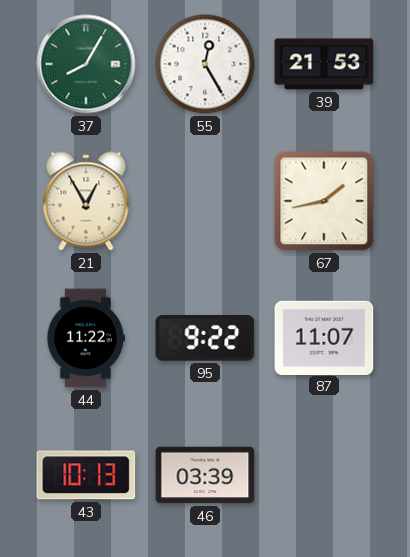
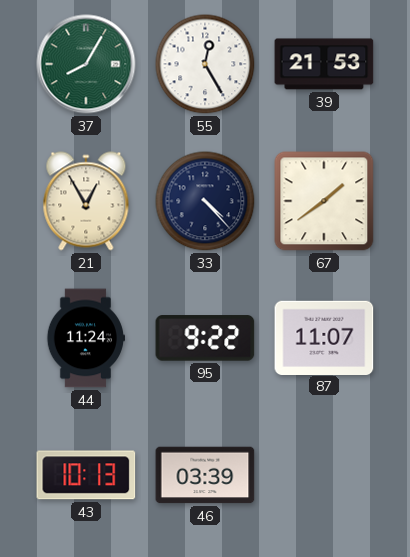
33: none -> 4:23 (205, 201)
67: 1:43 -> 1:39 (324, 201)
44: 11:22 -> 11:24 (85, 338)
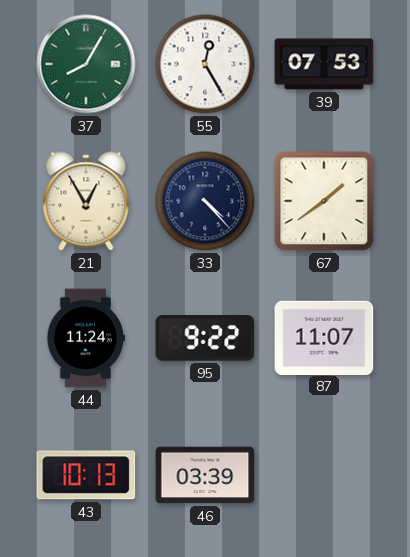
39: 21:53 -> 07:53 (324, 64)
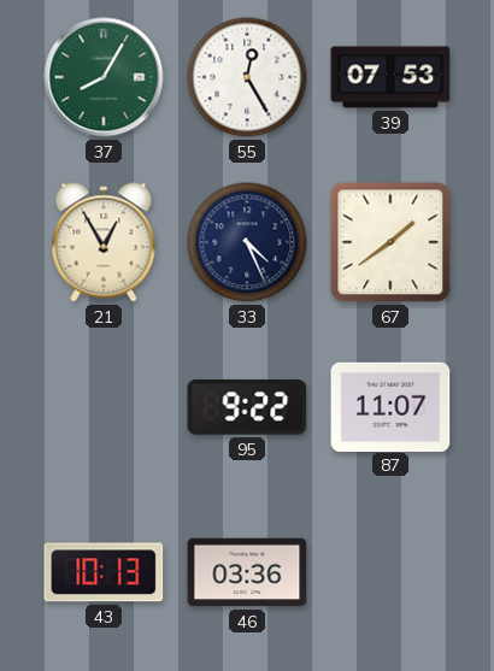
33: 4:23 -> 4:26 (247, 242)
44: 11:24 -> none (85, 338)
46: 03:39 -> 03:36 (247, 572)
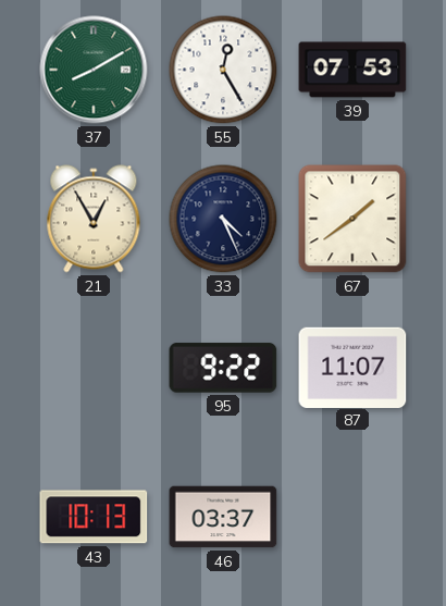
37: 8:05 -> 8:10 (94, 70)
46: 03:36 -> 03:37 (223, 517)
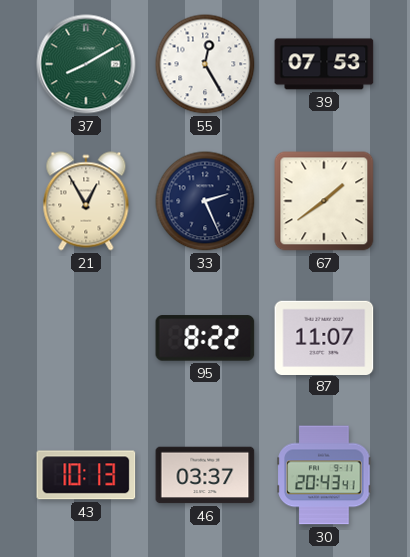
33: 4:26 -> 2:26 (205, 201)
95: 9:22 -> 8:22 (205, 338)
30: none -> 20:43 (324, 475)
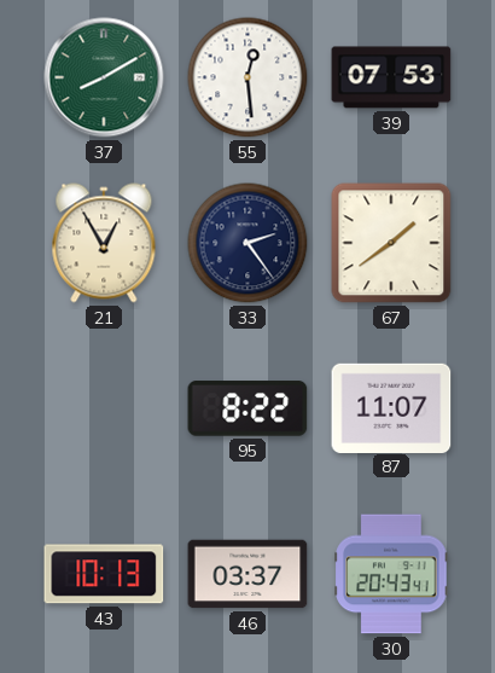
55: 12:25 -> 12:29 (247, 77)
33: 2:26 -> 2:24 (247, 243)
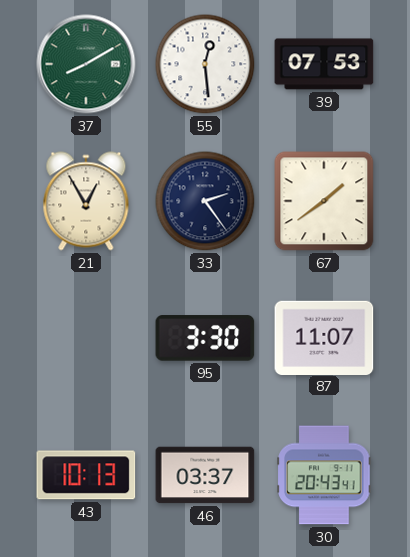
95: 8:22 -> 3:30 (205, 338)
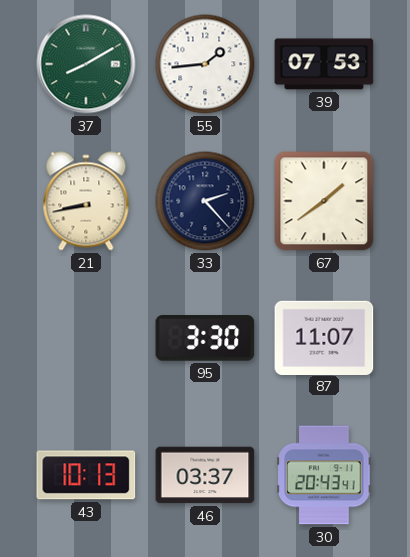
55: 12:29 -> 1:44 (205, 64)
21: 12:55 -> 8:43 (86, 201)
33: 2:24 -> 2:23 (205, 201)
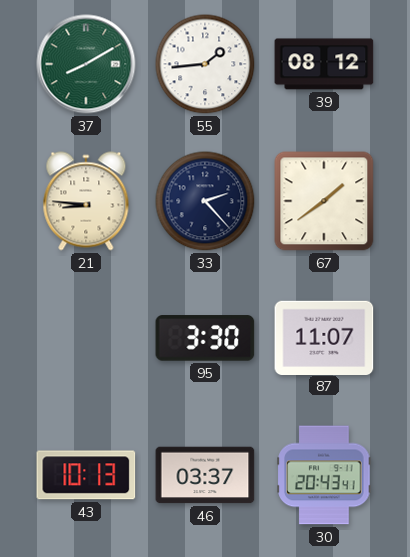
39: 07:53 -> 08:12 (324, 64)
21: 8:43 -> 8:46 (86, 201)
